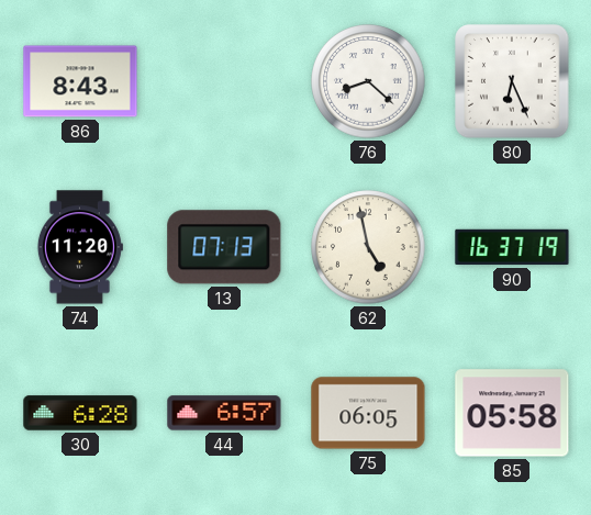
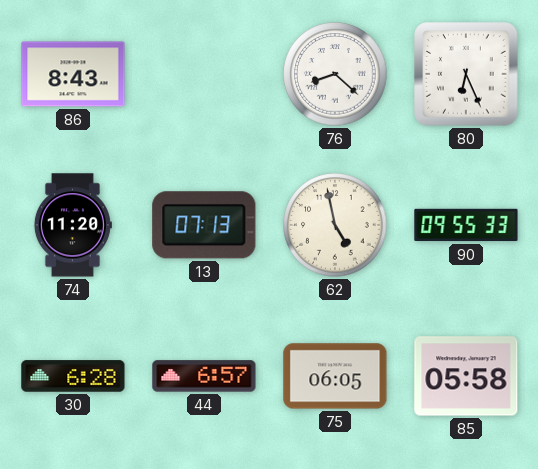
90: 16:37 -> 09:55 (466, 225)
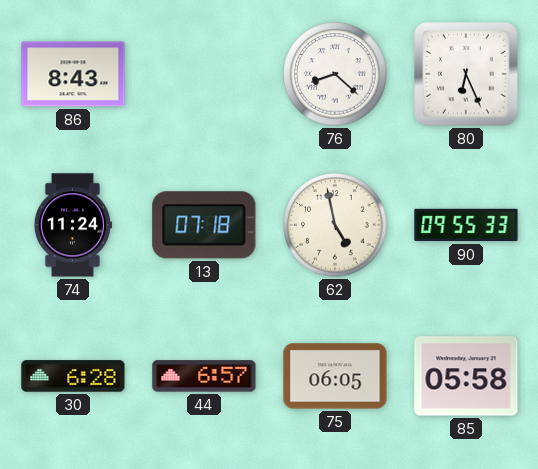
74: 11:20 -> 11:24 (72, 225)
13: 07:13 -> 07:18 (204, 225)
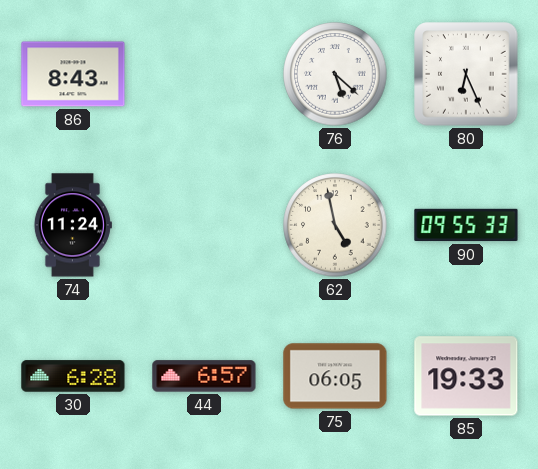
76: 8:22 -> 5:22 (335, 74)
13: 07:18 -> none (204, 225)
85: 05:58 -> 19:33 (466, 376)
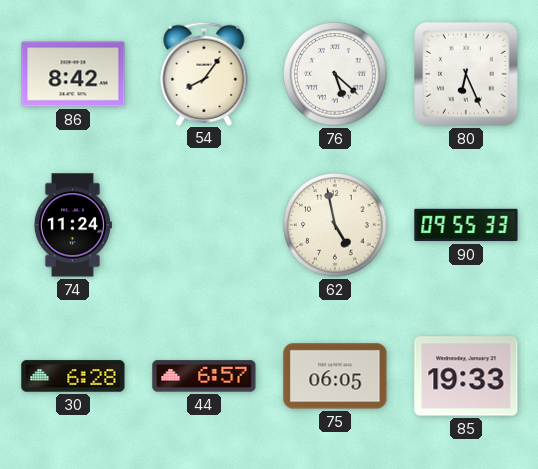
86: 8:43 -> 8:42 (73, 74)
54: none -> 8:06 (204, 73)
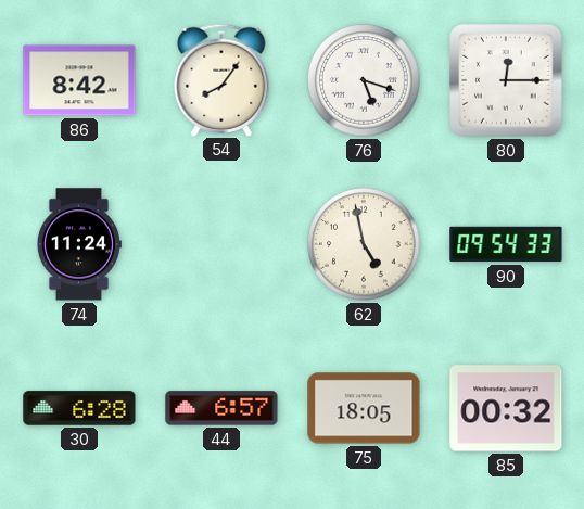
76: 5:22 -> 5:18 (364, 80)
80: 6:26 -> 12:15 (506, 80)
90: 09:55 -> 09:54 (506, 244)
75: 06:05 -> 18:05 (364, 408)
85: 19:33 -> 00:32 (506, 408)
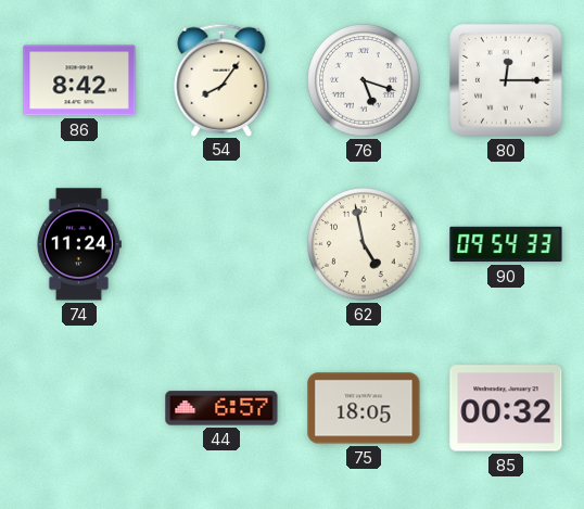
30: 6:28 -> none (79, 408)
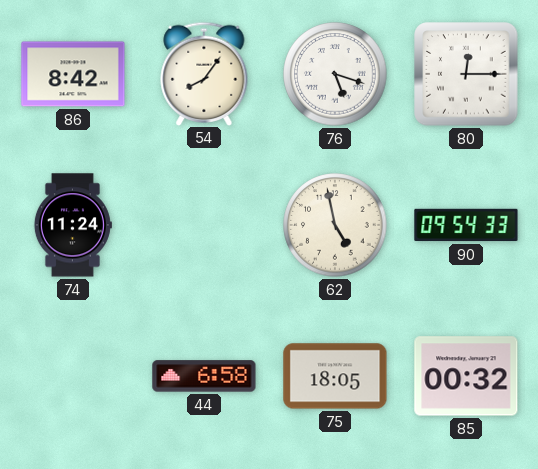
44: 6:57 -> 6:58 (204, 376)
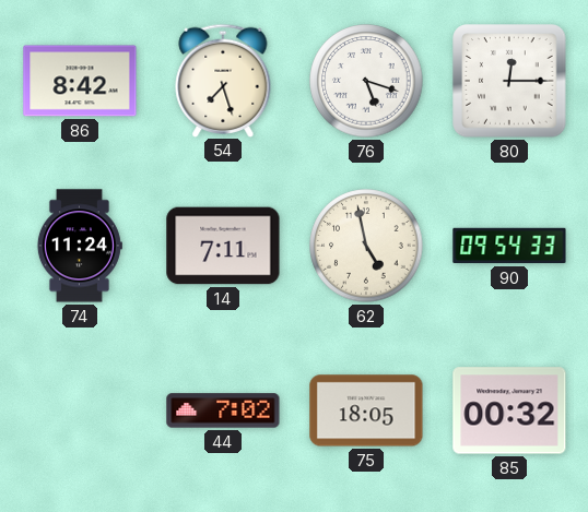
54: 8:06 -> 7:27 (223, 80)
14: none -> 7:11 (223, 246)
44: 6:58 -> 7:02 (223, 410)
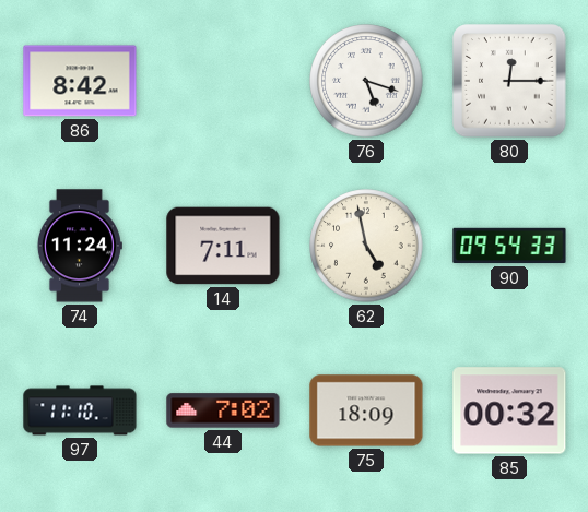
54: 7:27 -> none (223, 80)
97: none -> 11:10 (80, 410)
75: 18:05 -> 18:09 (366, 410)
